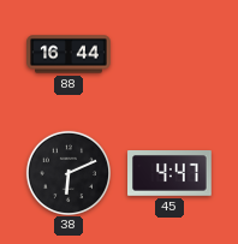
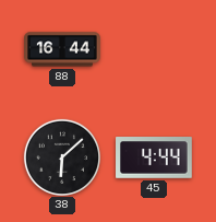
38: 6:11 -> 6:08 (61, 156)
45: 4:47 -> 4:44 (155, 159)
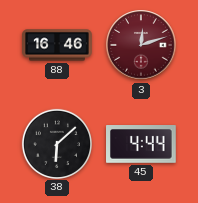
88: 16:44 -> 16:46 (57, 45)
3: none -> 12:12 (141, 45)
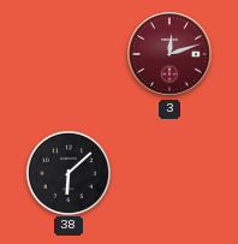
88: 16:46 -> none (57, 45)
45: 4:44 -> none (142, 145)
